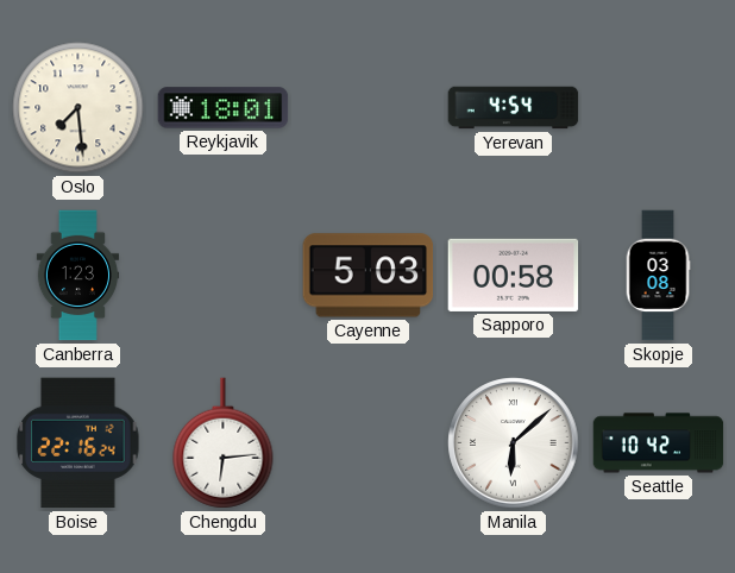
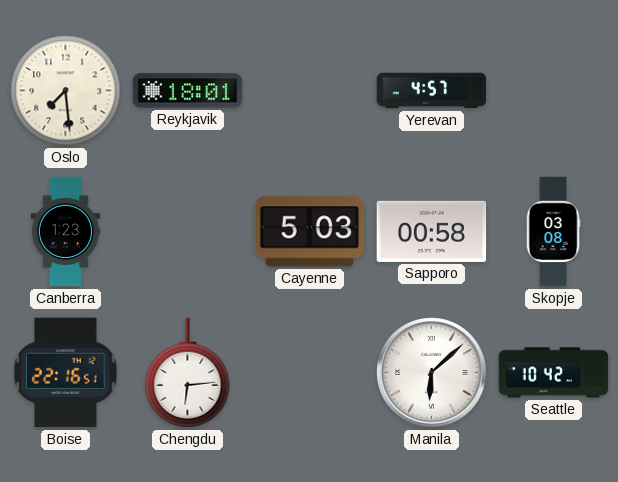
Yerevan: 4:54 -> 4:57 (432, 91)
Boise: 22:16:24 -> 22:16:51 (66, 373)
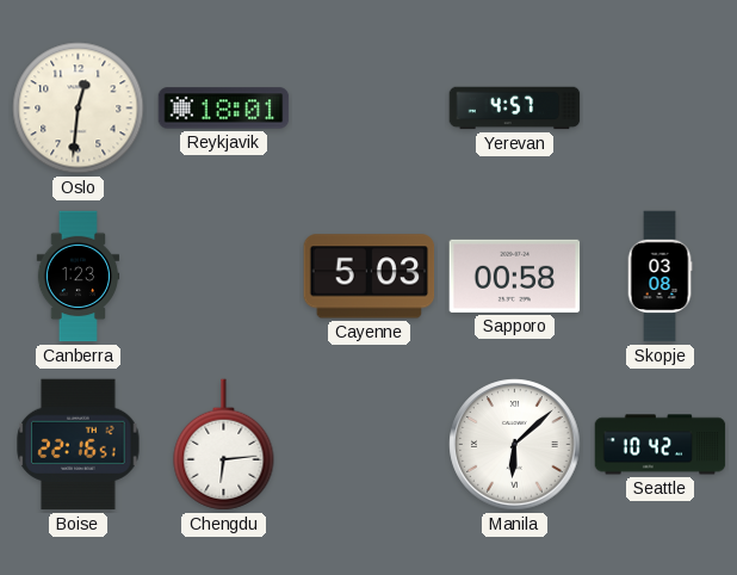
Oslo: 7:29 -> 12:31 (79, 109)
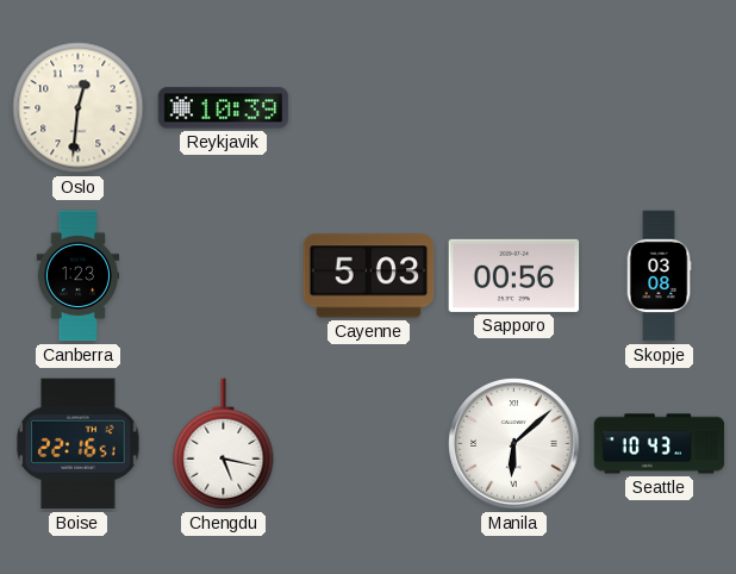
Reykjavik: 18:01 -> 10:39 (224, 108)
Yerevan: 4:57 -> none (515, 109)
Sapporo: 00:58 -> 00:56 (514, 275)
Chengdu: 6:14 -> 5:17 (224, 444)
Seattle: 10:42 -> 10:43 (660, 444)
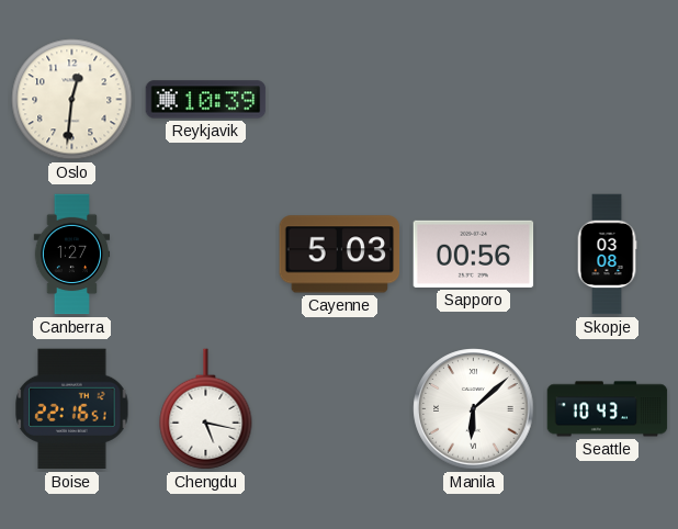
Canberra: 1:23 -> 1:27 (72, 255)
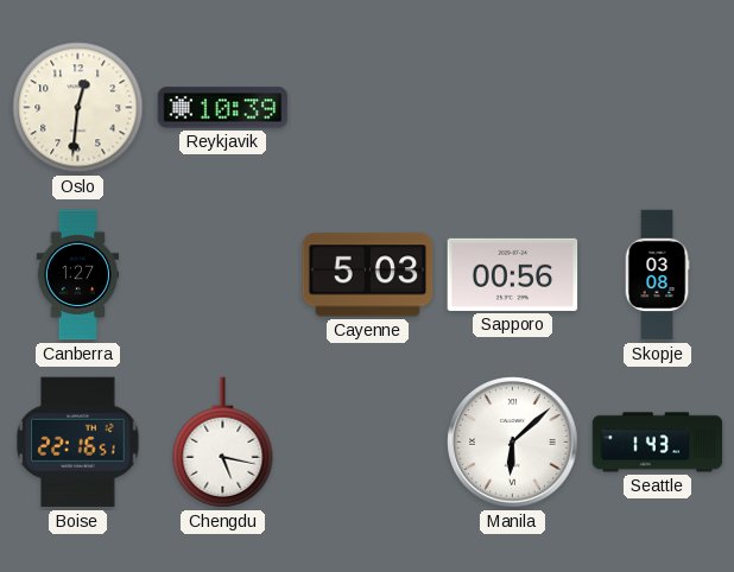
Seattle: 10:43 -> 1:43 (658, 443)
